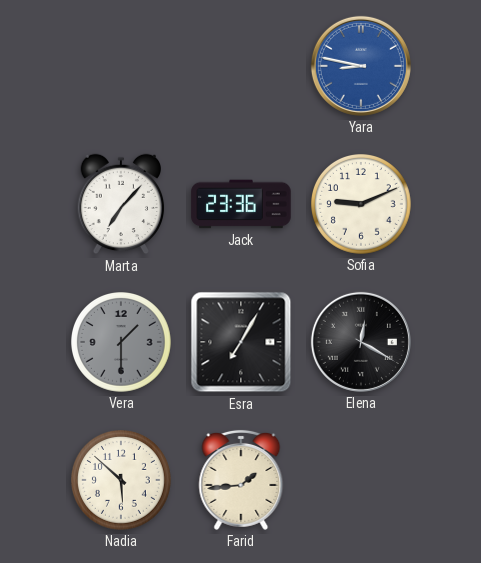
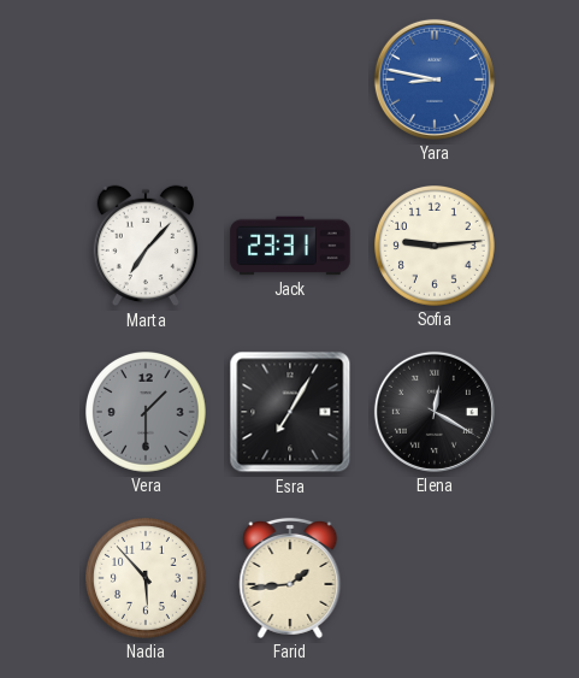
Jack: 23:36 -> 23:31 (290, 246)
Sofia: 9:11 -> 9:14 (436, 247)
Nadia: 5:52 -> 5:53 (147, 579)
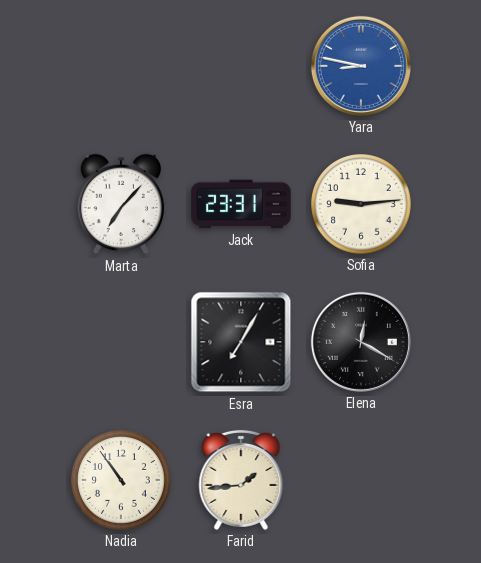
Vera: 1:30 -> none (147, 413)
Nadia: 5:53 -> 10:54 (122, 481)
